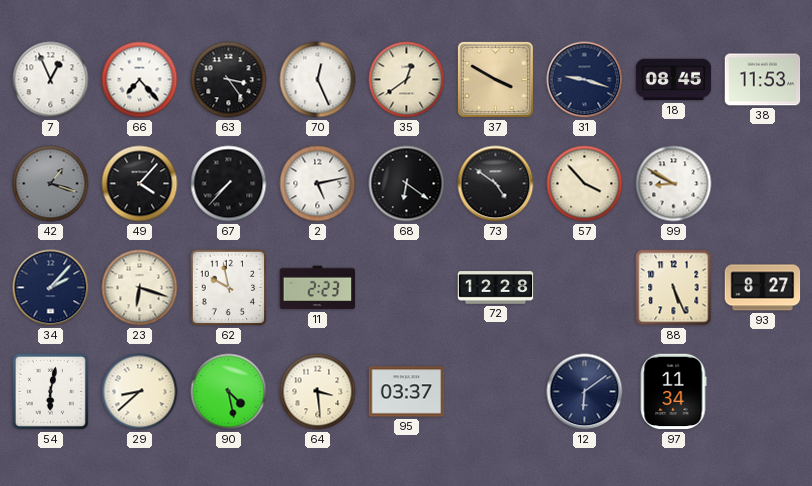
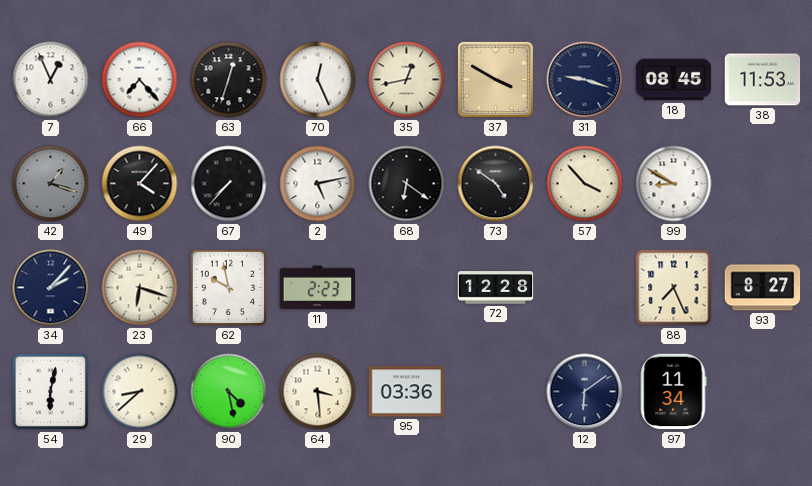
63: 3:24 -> 12:33 (229, 80)
35: 12:39 -> 12:43 (407, 80)
88: 5:26 -> 7:26 (674, 288)
95: 03:37 -> 03:36 (407, 392)
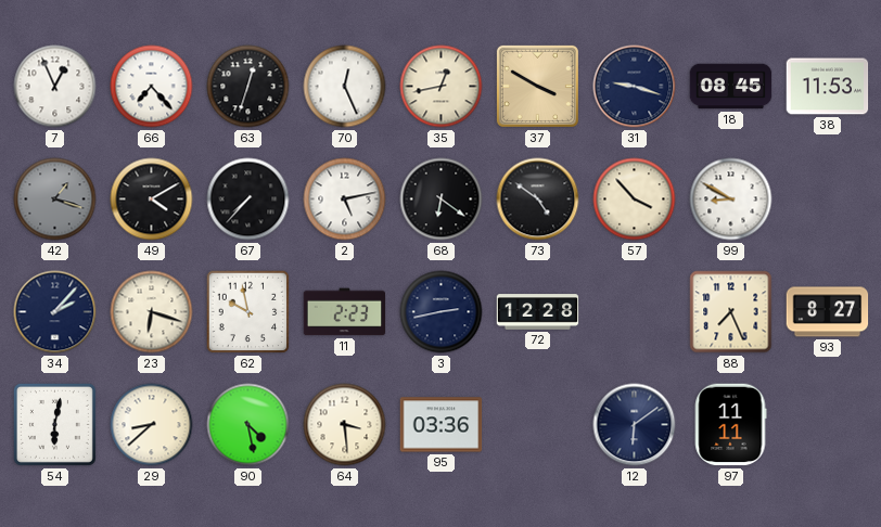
49: 4:07 -> 4:10 (152, 200)
3: none -> 2:43 (442, 312)
97: 11:34 -> 11:11 (730, 425)
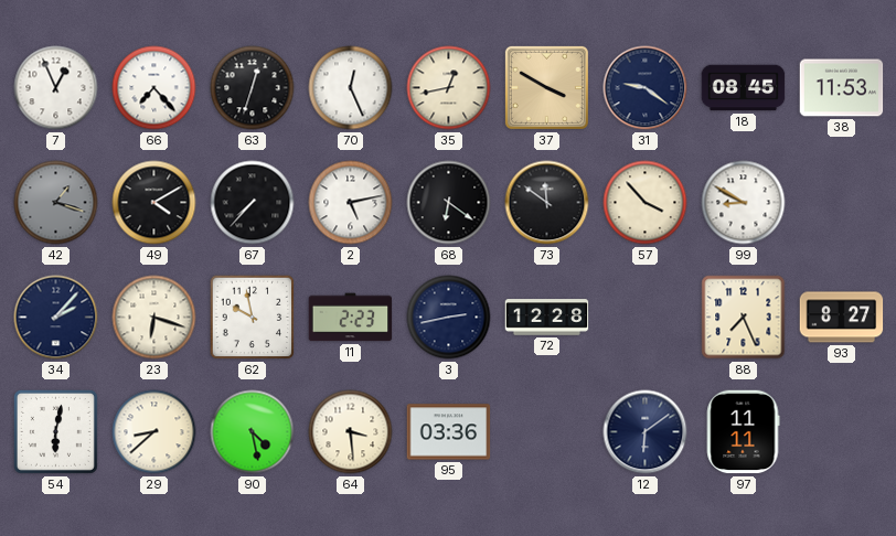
31: 9:18 -> 9:21 (646, 88)
73: 4:51 -> 11:51 (547, 203)
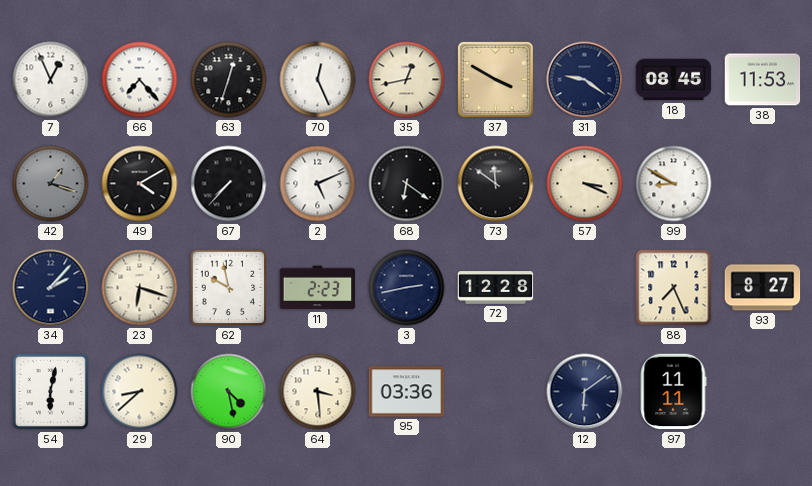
2: 5:13 -> 5:11 (318, 184)
57: 3:53 -> 3:19 (585, 184)
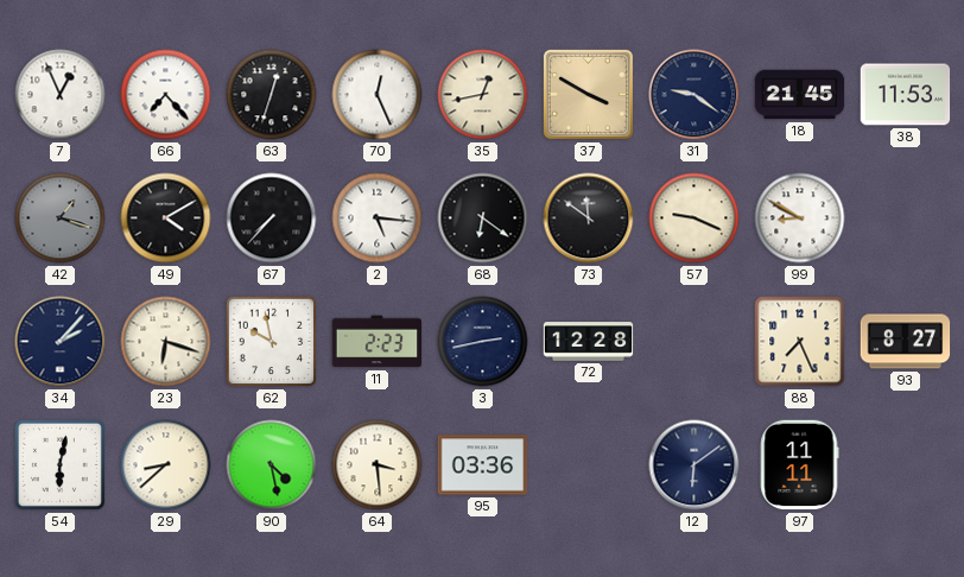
18: 08:45 -> 21:45 (800, 95)
2: 5:11 -> 5:16 (378, 218)
57: 3:19 -> 9:19 (695, 218)
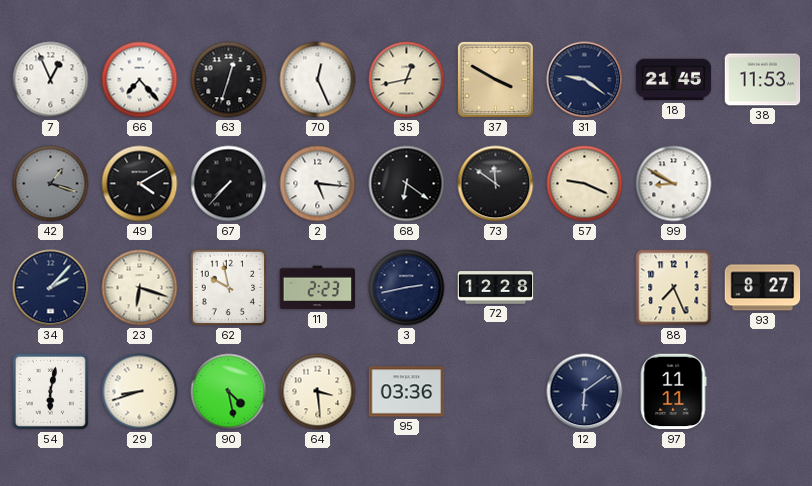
29: 8:38 -> 8:42 (140, 392)
